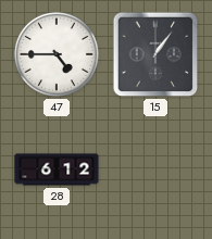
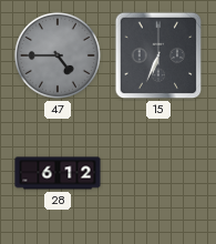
47 dial: white -> grey (58, 55)
15: 1:06 -> 6:34 (158, 55)
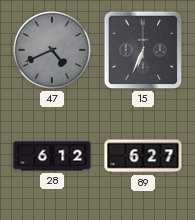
47: 4:45 -> 4:41 (52, 50)
89: none -> 6:27 (143, 156)
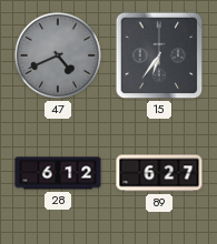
15: 6:34 -> 6:36 (159, 55)
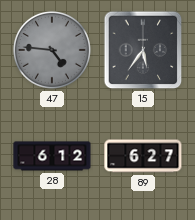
47: 4:41 -> 4:46 (52, 50)
15: 6:36 -> 5:36 (143, 50)
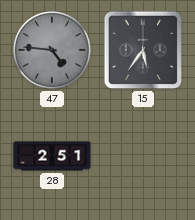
28: 6:12 -> 2:51 (52, 156)
89: 6:27 -> none (143, 156)
